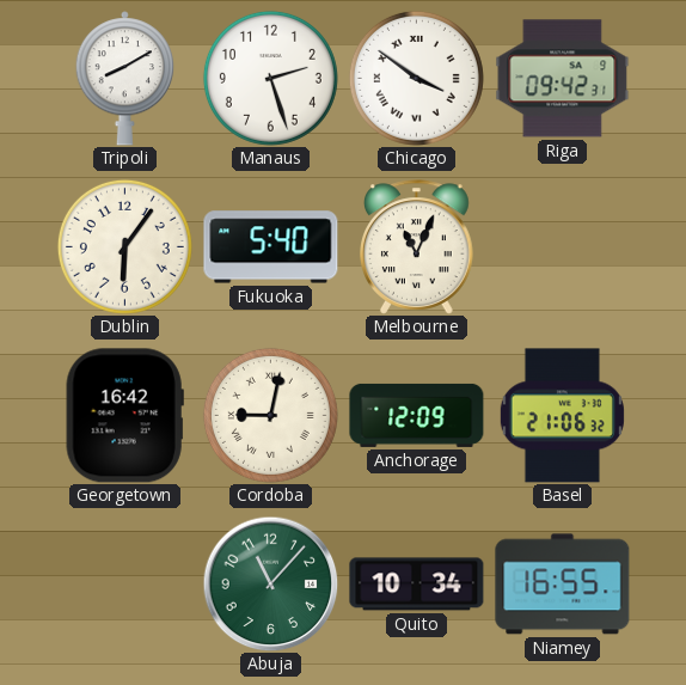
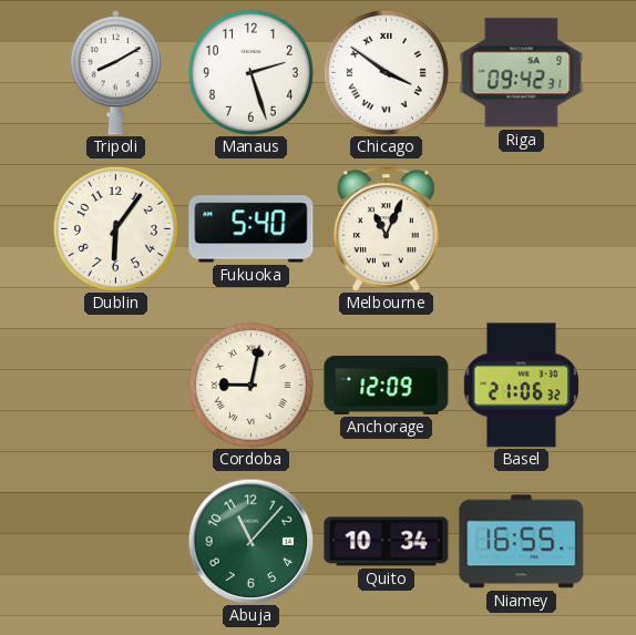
Georgetown: 16:42 -> none (124, 416)
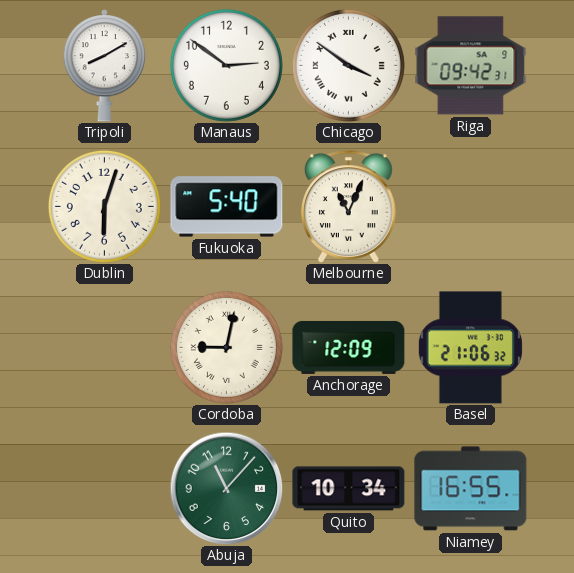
Manaus: 2:27 -> 2:51 (226, 65)
Dublin: 6:06 -> 6:03 (104, 206)
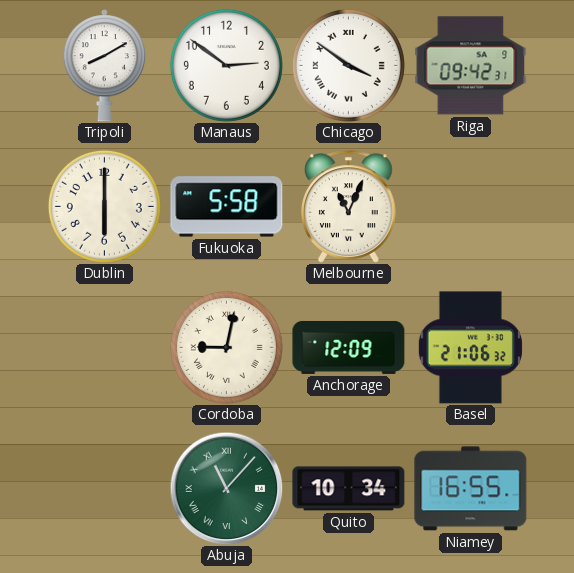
Dublin: 6:03 -> 6:00 (104, 206)
Fukuoka: 5:40 -> 5:58 (227, 207)
Abuja numerals: Arabic -> Roman (226, 488)
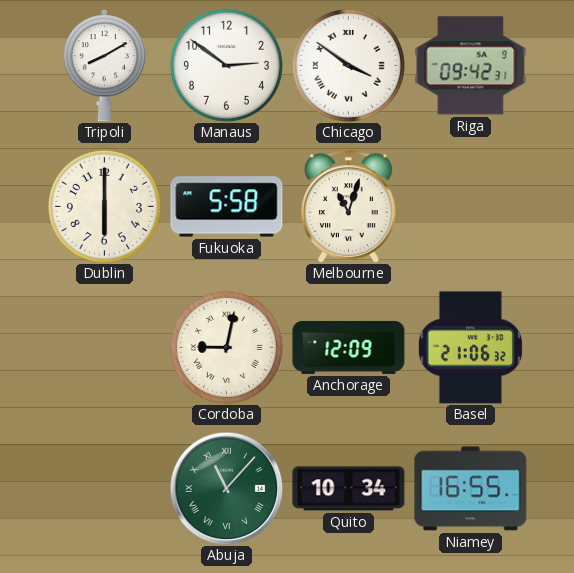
Melbourne: 11:04 -> 11:03 (349, 207)
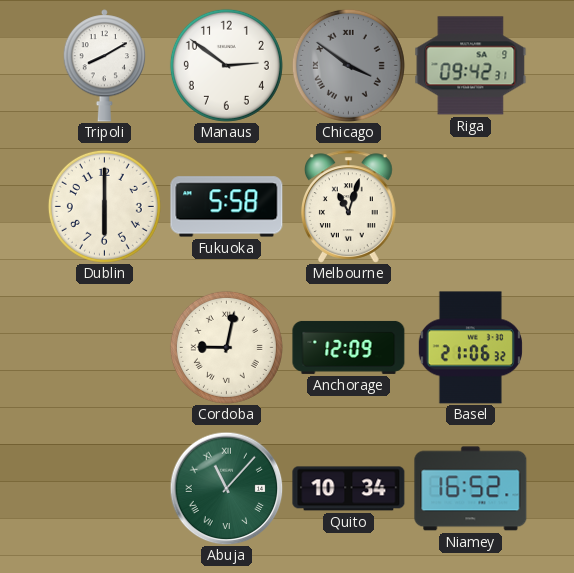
Chicago dial: white -> grey (348, 65)
Niamey: 16:55 -> 16:52 (471, 489)
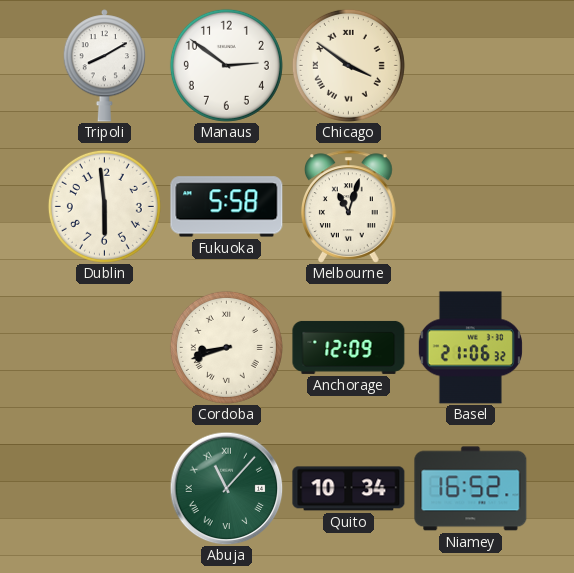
Chicago dial: grey -> cream (348, 65)
Riga: 09:42 -> none (471, 66)
Dublin: 6:00 -> 5:59 (104, 206)
Cordoba: 9:02 -> 8:42 (226, 347)
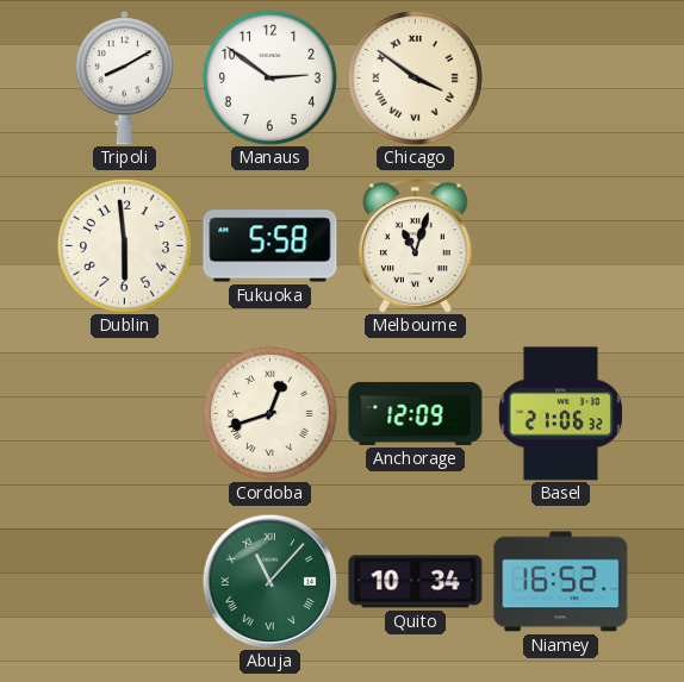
Cordoba: 8:42 -> 12:42 (269, 413)
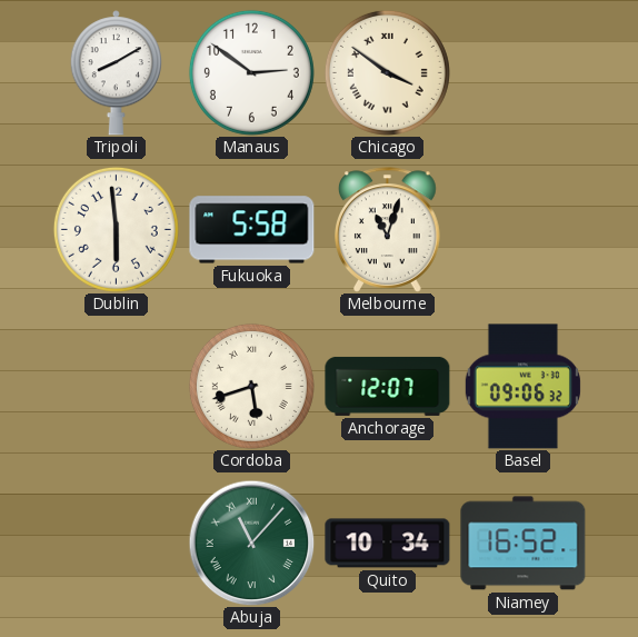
Cordoba: 12:42 -> 5:42 (251, 386)
Anchorage: 12:09 -> 12:07 (388, 386)
Basel: 21:06 -> 09:06 (522, 387)
